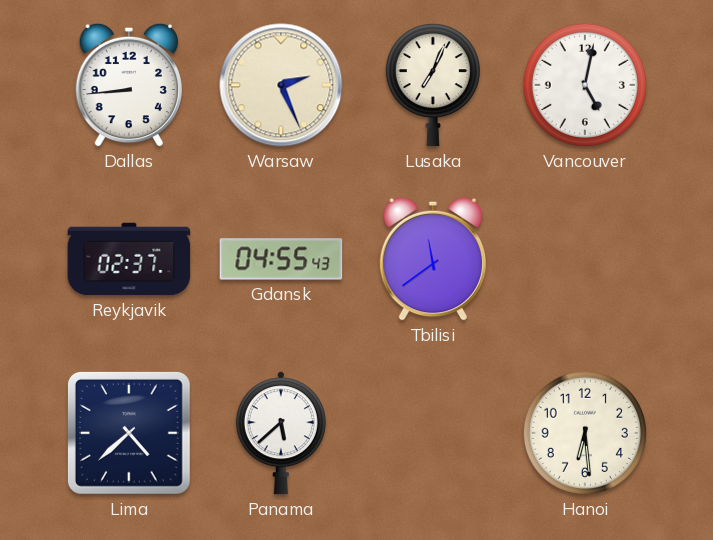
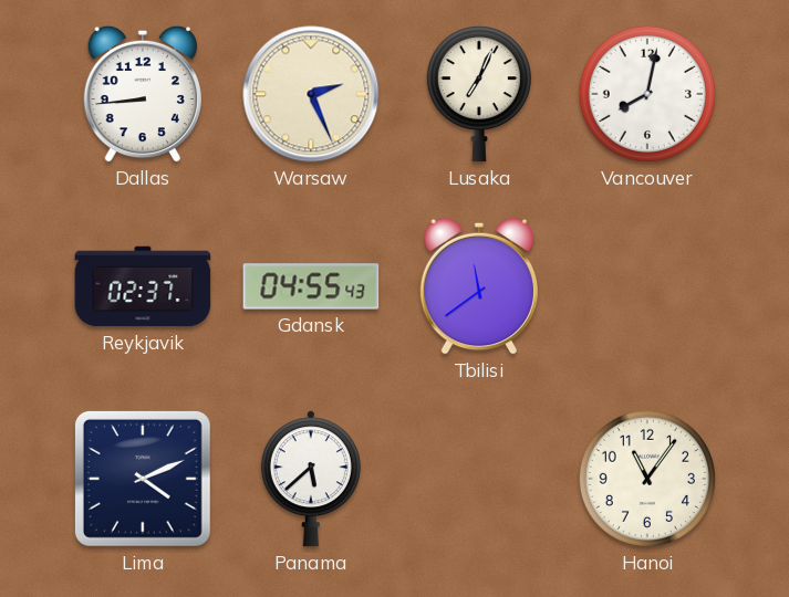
Vancouver: 5:02 -> 8:02 (647, 94)
Lima: 4:38 -> 4:11 (143, 479)
Hanoi: 6:29 -> 11:06 (647, 479)
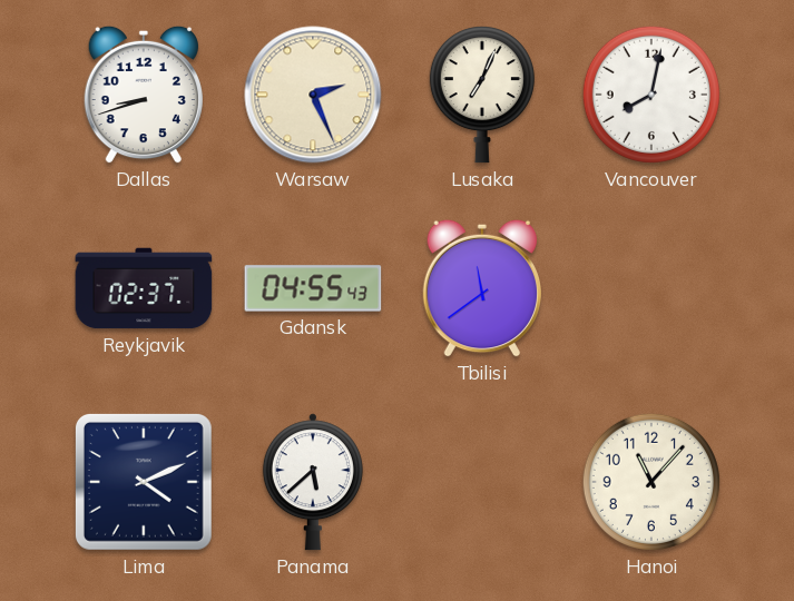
Dallas: 8:44 -> 8:42 (143, 95)
Hanoi: 11:06 -> 11:07 (651, 482)
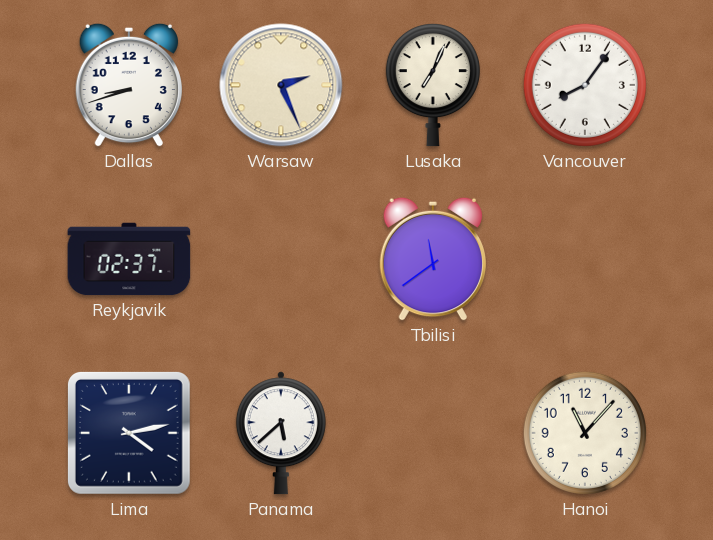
Vancouver: 8:02 -> 8:06 (585, 85)
Gdansk: 04:55 -> none (313, 288)
Lima: 4:11 -> 4:13 (129, 433)
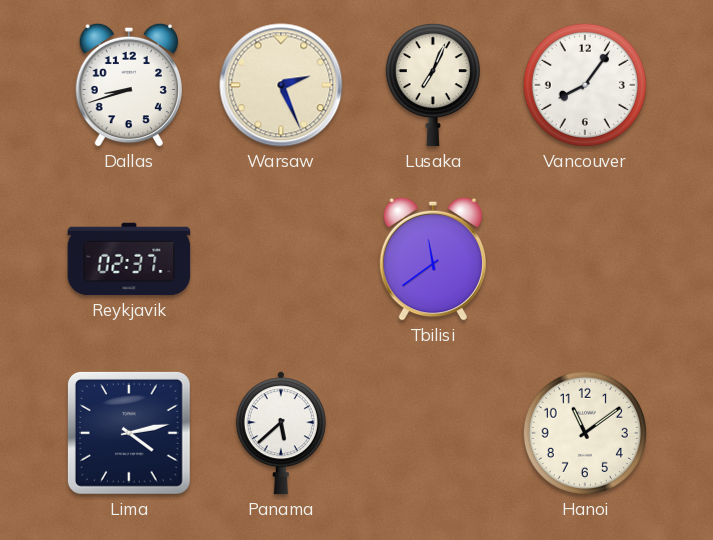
Hanoi: 11:07 -> 11:09 (585, 433)
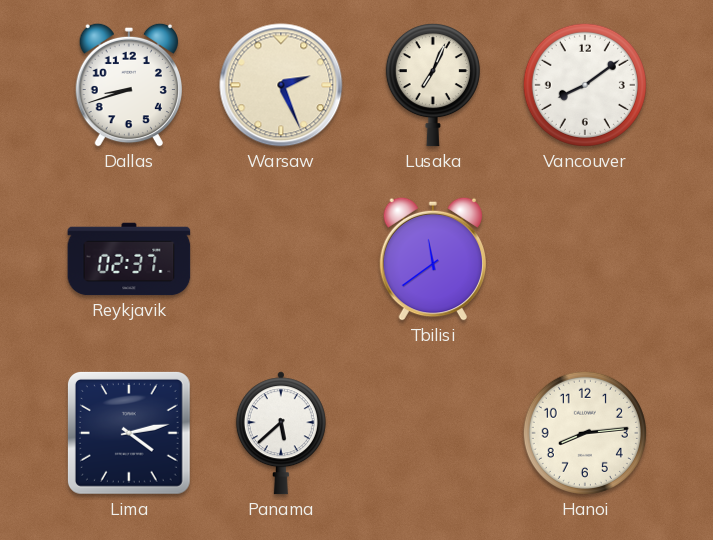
Vancouver: 8:06 -> 8:09 (585, 85)
Hanoi: 11:09 -> 8:14 (585, 433)
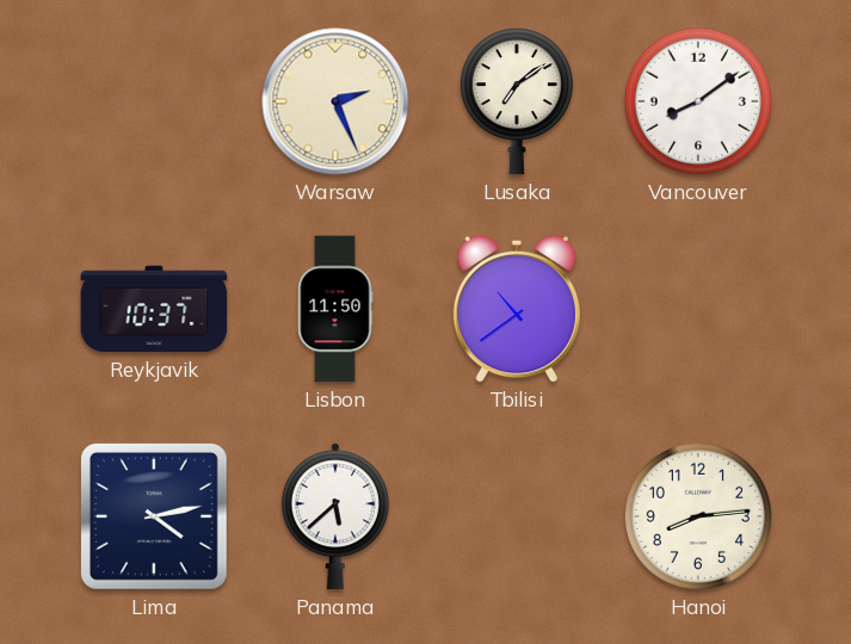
Dallas: 8:42 -> none (128, 85)
Lusaka: 7:04 -> 7:09 (517, 103)
Reykjavik: 02:37 -> 10:37 (154, 309)
Lisbon: none -> 11:50 (335, 309)
Tbilisi: 11:39 -> 10:39 (516, 309)
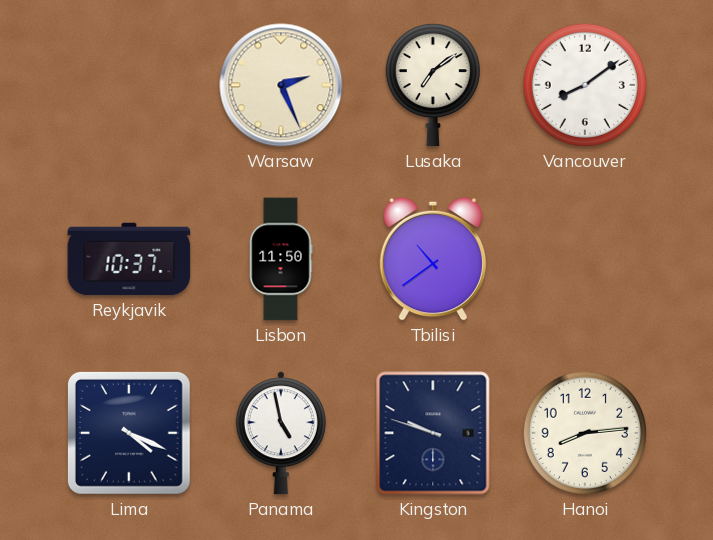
Lima: 4:13 -> 4:19 (129, 433)
Panama: 5:38 -> 4:58 (281, 433)
Kingston: none -> 9:48 (433, 433)
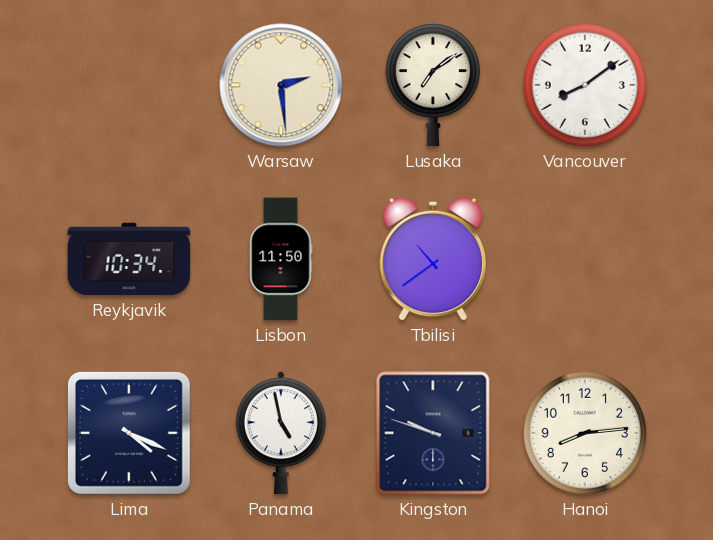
Warsaw: 2:26 -> 2:29 (281, 85)
Reykjavik: 10:37 -> 10:34 (129, 259)
